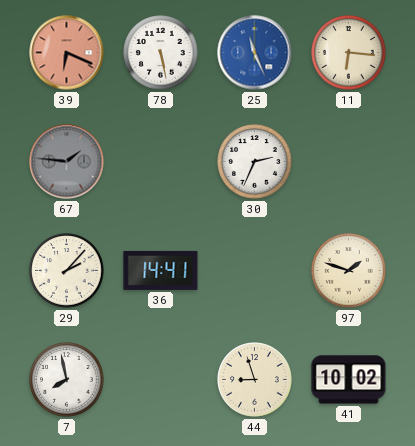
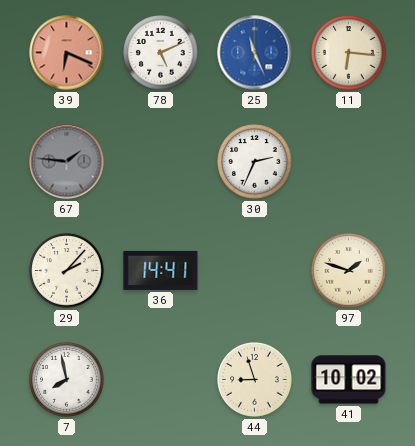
78: 5:28 -> 5:11 (161, 53)
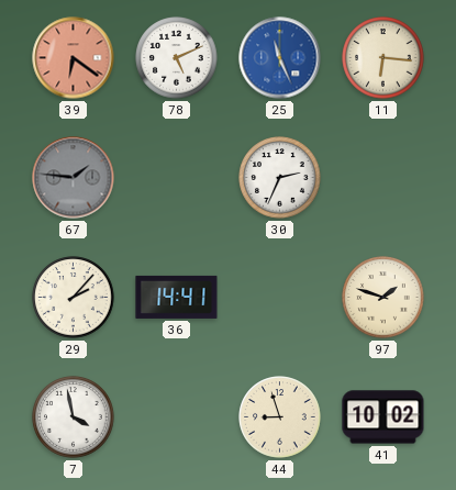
39: 6:19 -> 6:21 (74, 58)
7: 7:58 -> 3:58 (74, 417)
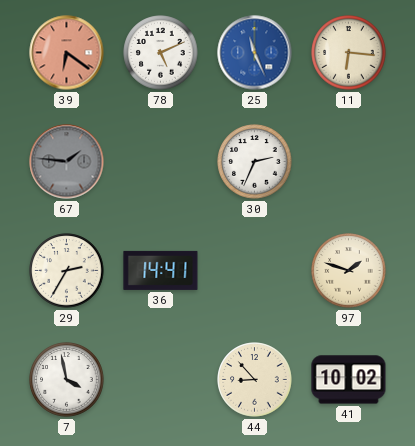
29: 2:07 -> 2:35 (67, 271)
44: 8:57 -> 8:53 (255, 380)
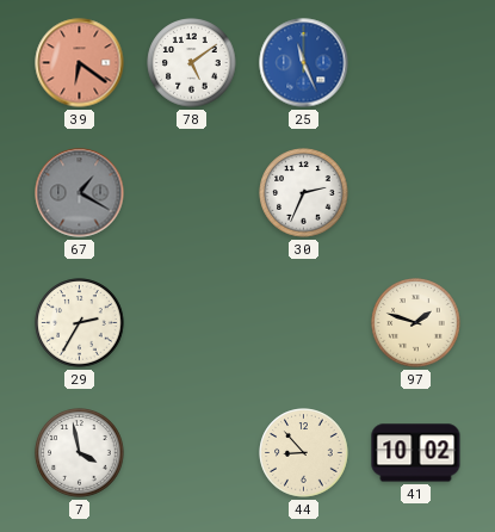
78: 5:11 -> 5:09 (192, 63)
11: 6:16 -> none (349, 53)
67: 1:46 -> 1:20 (80, 193)
36: 14:41 -> none (161, 270)
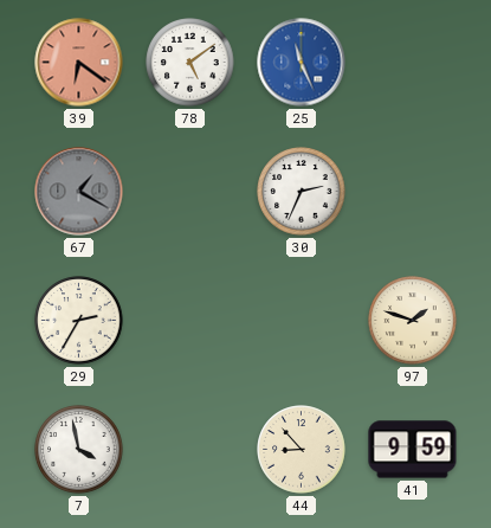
41: 10:02 -> 9:59 (413, 450)
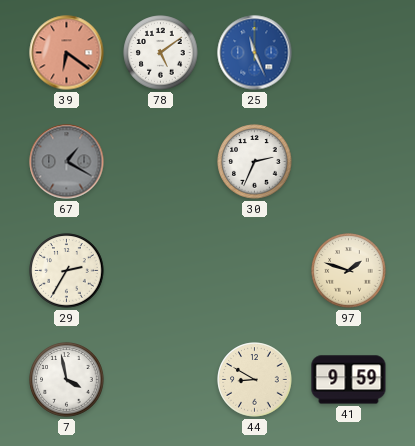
44: 8:53 -> 8:50 (255, 380)
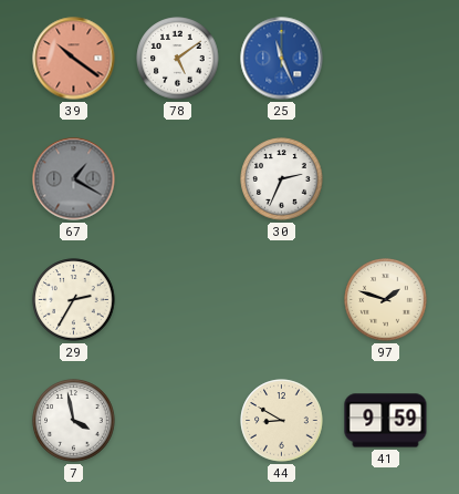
39: 6:21 -> 10:21 (74, 59)
